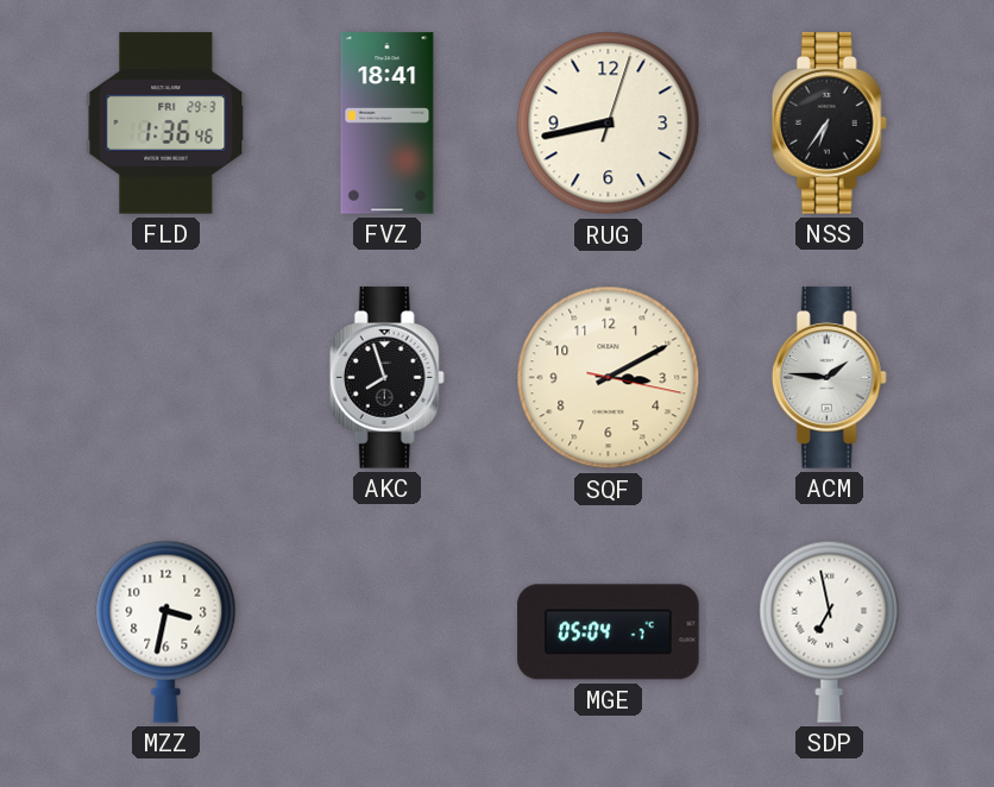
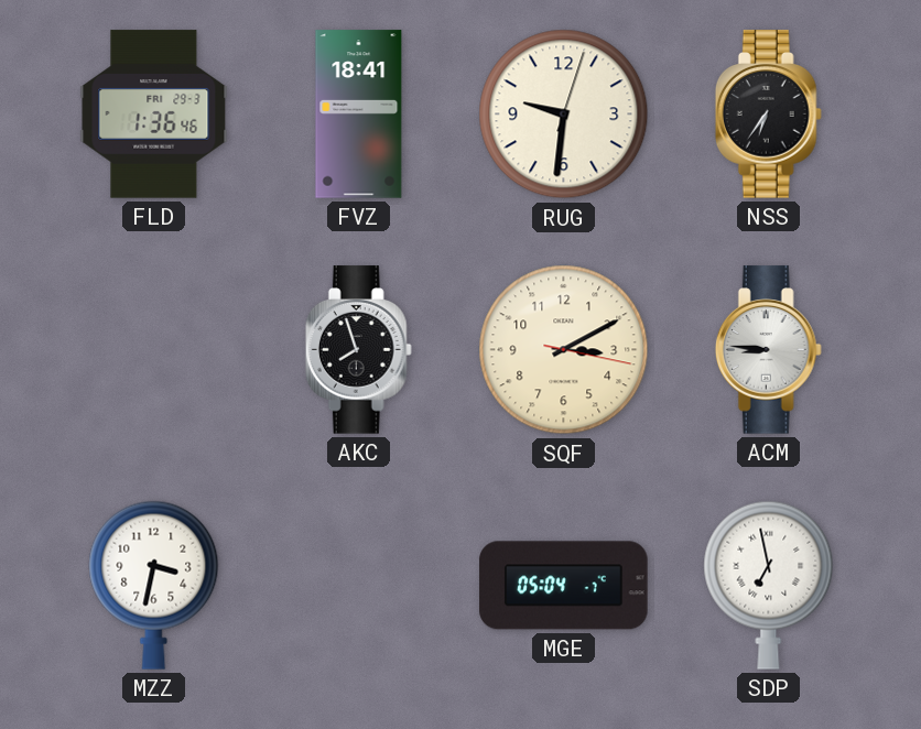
RUG: 8:43 -> 9:31 (564, 115)
ACM: 1:46 -> 8:46 (768, 350)
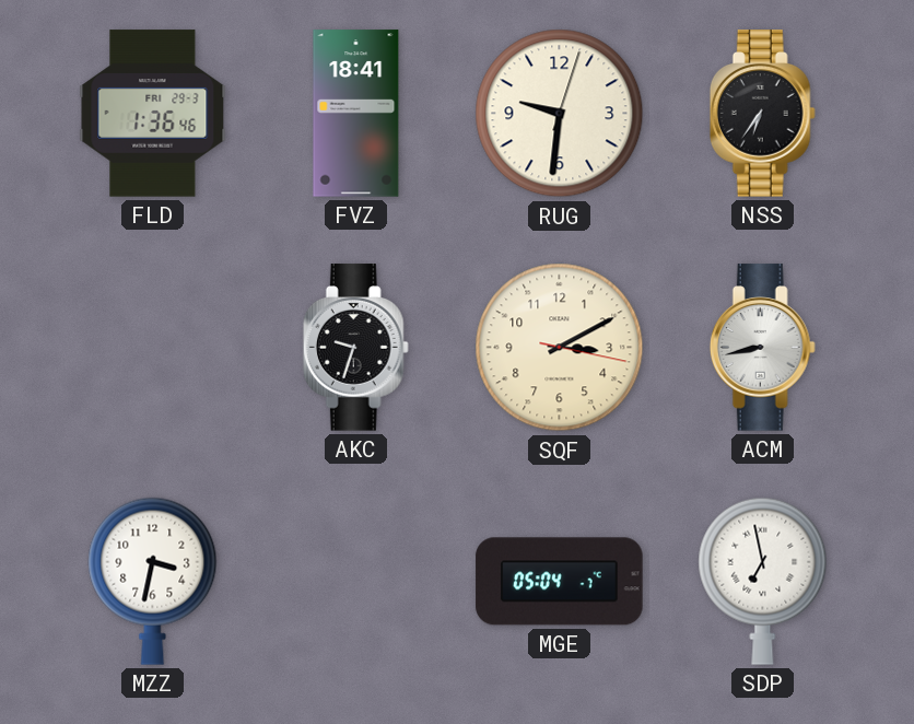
AKC: 7:57 -> 9:33 (355, 348)
ACM: 8:46 -> 8:43 (762, 348)
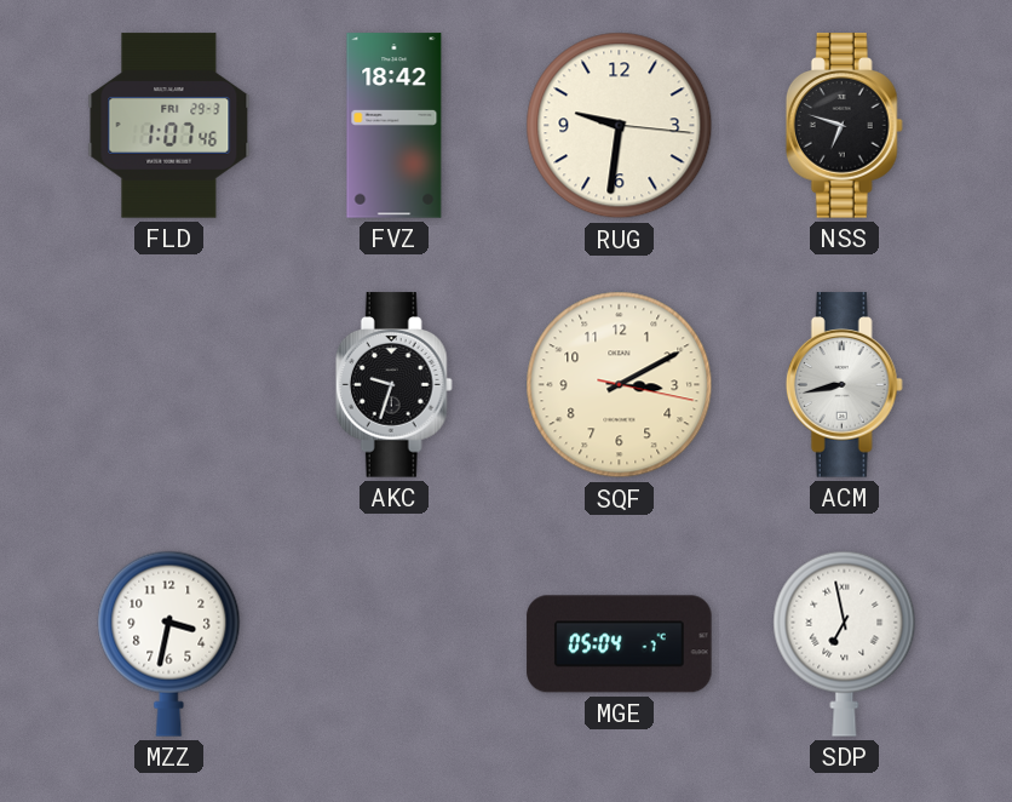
FLD: 1:36 -> 1:07 (169, 126)
FVZ: 18:41 -> 18:42 (395, 126)
RUG: 9:31:03 -> 9:31:16 (620, 126)
NSS: 6:36 -> 6:48 (844, 126)
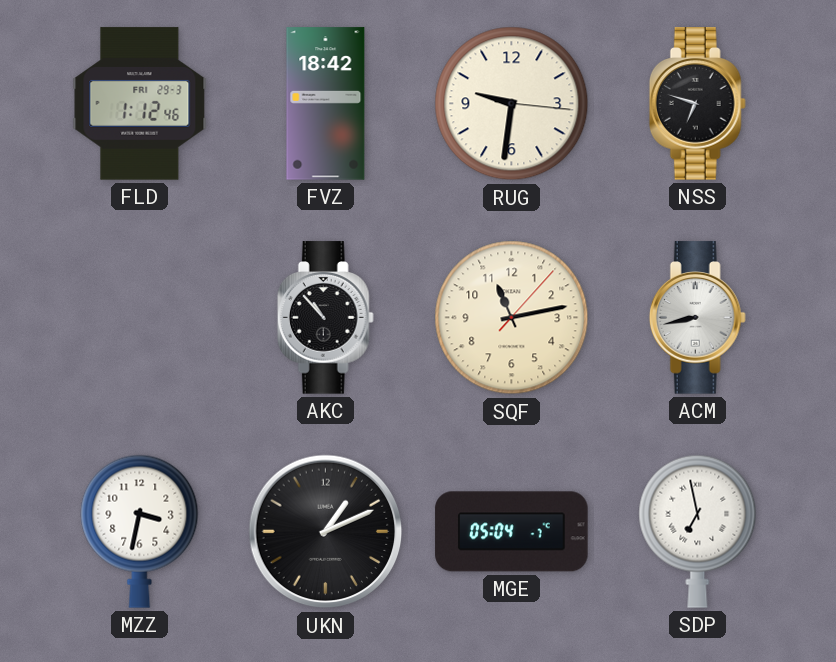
FLD: 1:07 -> 1:12 (140, 104)
AKC: 9:33 -> 10:53 (325, 318)
SQF: 3:10 -> 11:13 (512, 318)
UKN: none -> 1:11 (326, 532)
